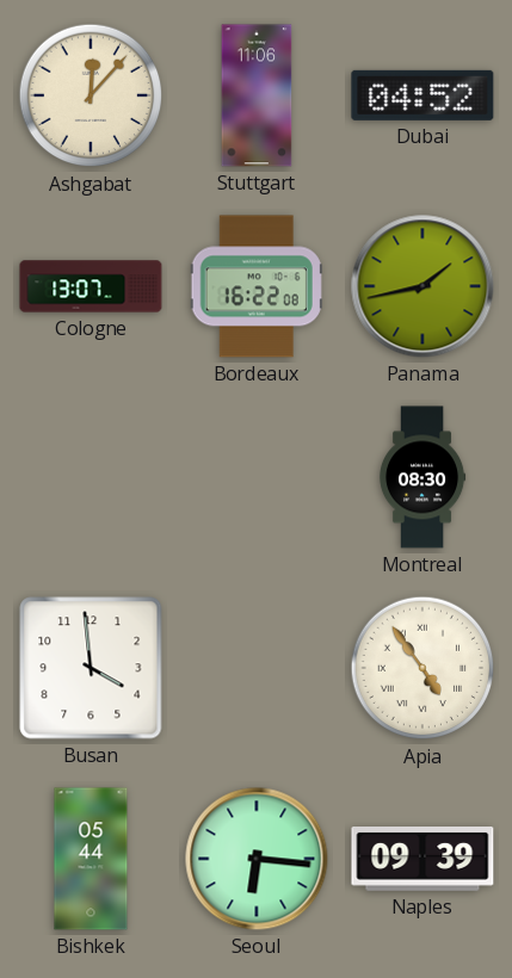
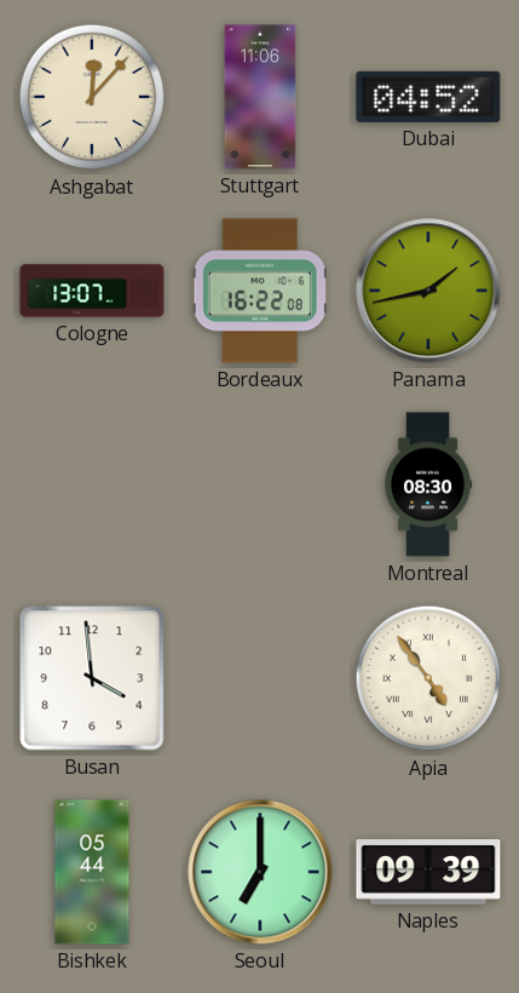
Seoul: 6:16 -> 7:00 (260, 872)
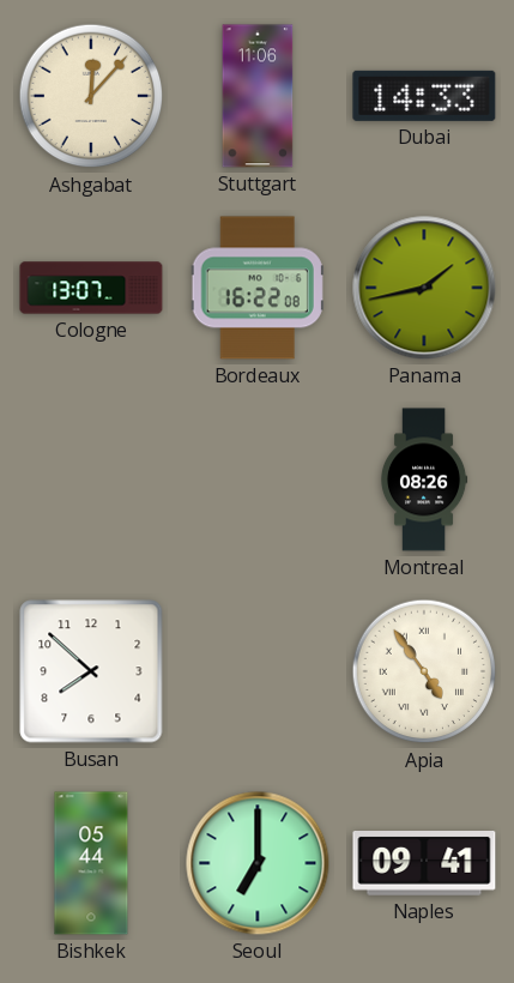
Dubai: 04:52 -> 14:33 (424, 96)
Montreal: 08:30 -> 08:26 (424, 480)
Busan: 3:59 -> 7:52 (91, 671)
Naples: 09:39 -> 09:41 (424, 864)
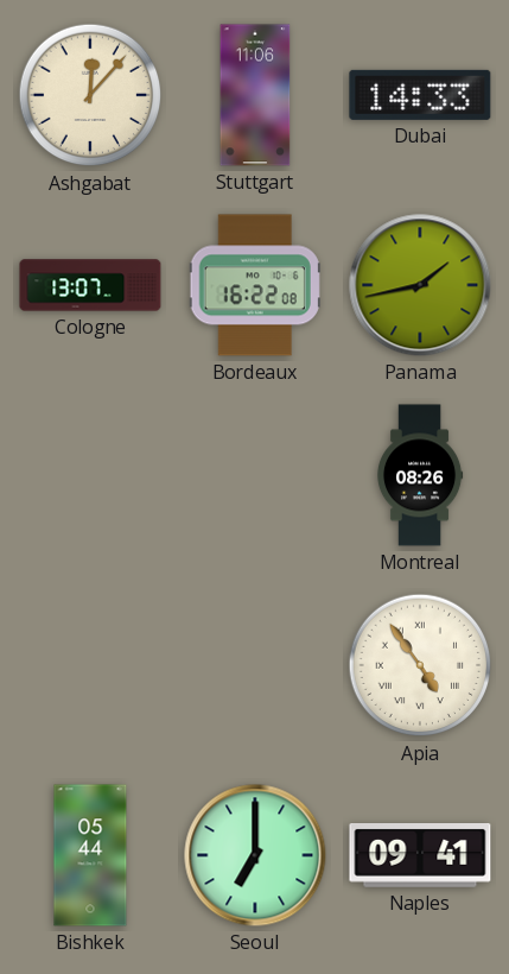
Busan: 7:52 -> none (91, 671)
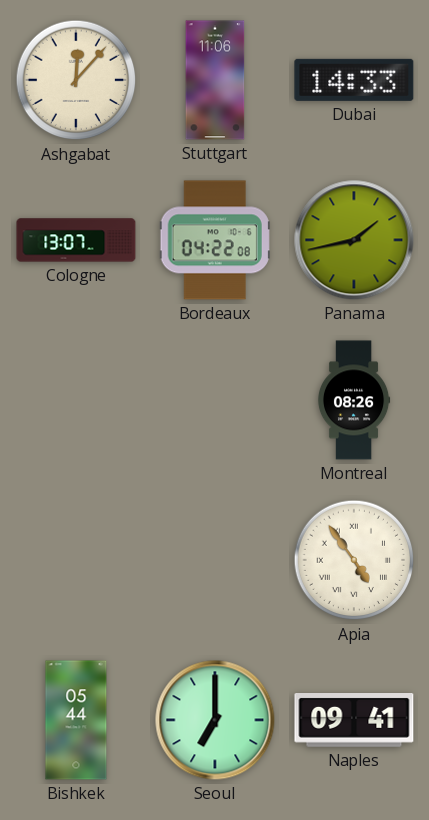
Bordeaux: 16:22 -> 04:22 (215, 240)
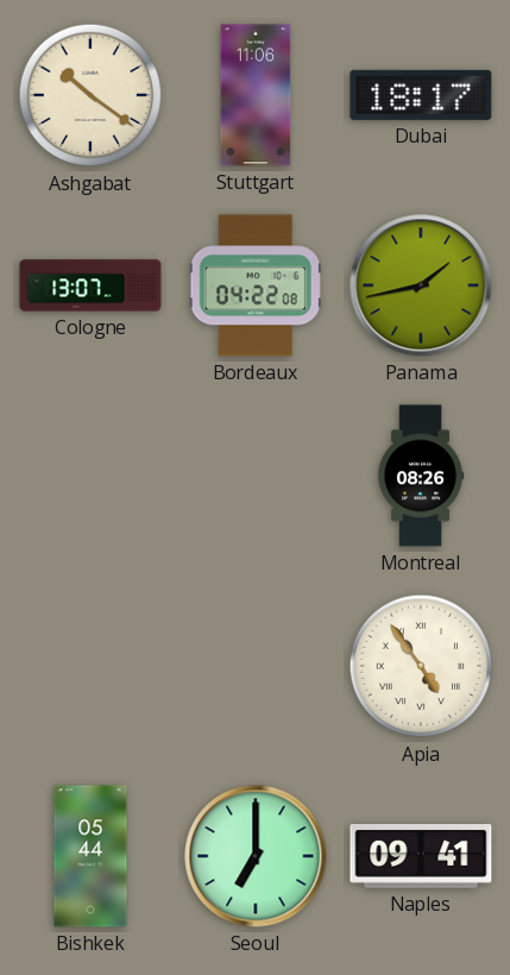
Ashgabat: 12:07 -> 10:21 (90, 95)
Dubai: 14:33 -> 18:17 (421, 95)
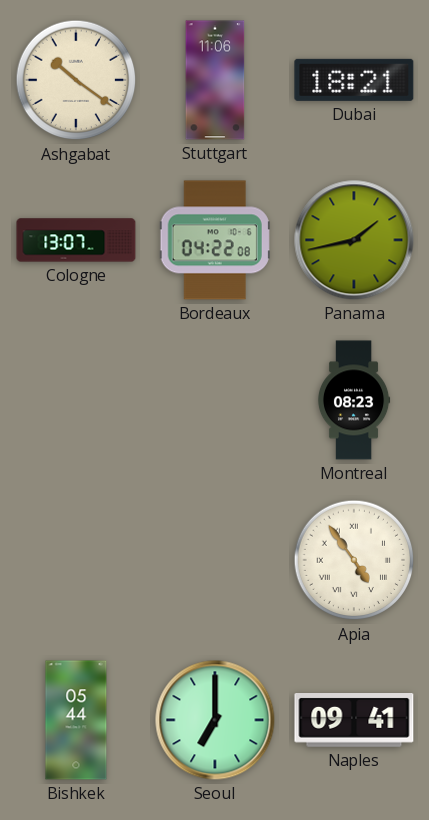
Dubai: 18:17 -> 18:21 (354, 80)
Montreal: 08:26 -> 08:23 (354, 400)
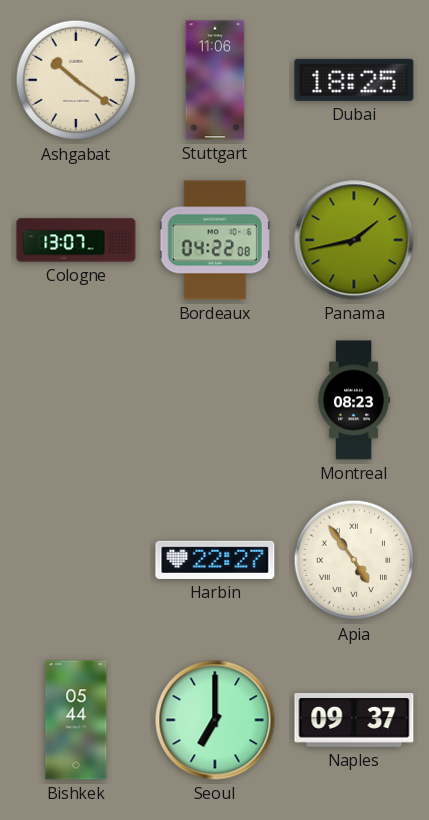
Dubai: 18:21 -> 18:25 (354, 80)
Harbin: none -> 22:27 (215, 560)
Naples: 09:41 -> 09:37 (354, 721)
